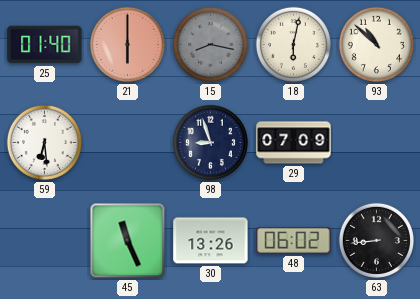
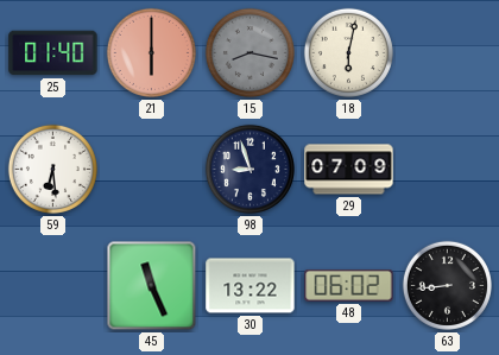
93: 10:52 -> none (376, 44)
30: 13:26 -> 13:22 (251, 286)
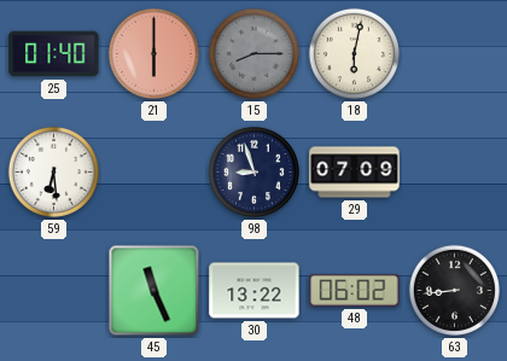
15: 8:17 -> 8:15 (253, 53)
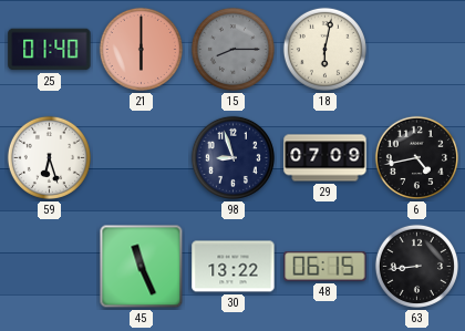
59: 6:29 -> 6:27 (49, 157)
6: none -> 4:43 (416, 157)
48: 06:02 -> 06:15 (325, 267)
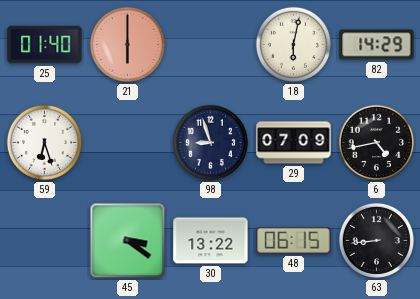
15: 8:15 -> none (232, 49)
82: none -> 14:29 (377, 45)
45: 11:26 -> 3:21 (128, 241)
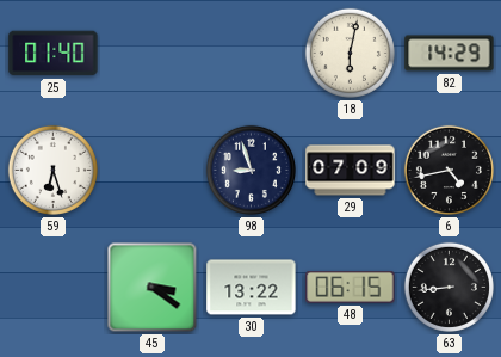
21: 6:00 -> none (127, 44)
